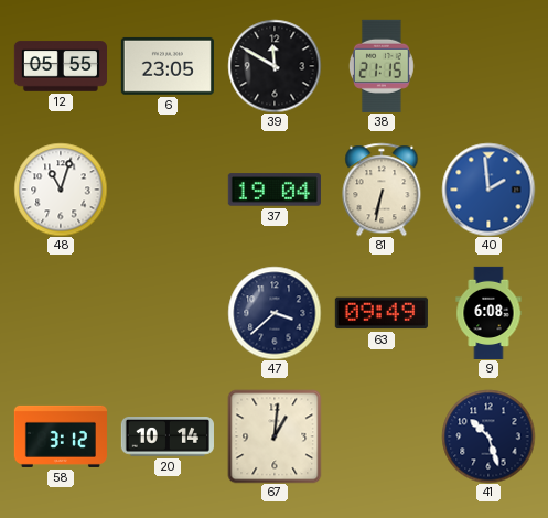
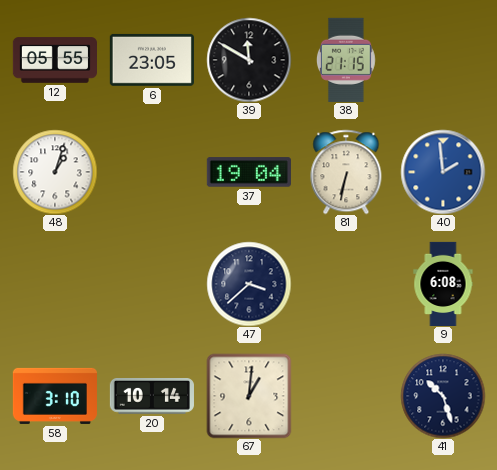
48: 11:03 -> 1:03 (55, 172)
63: 09:49 -> none (382, 313)
58: 3:12 -> 3:10 (55, 396)
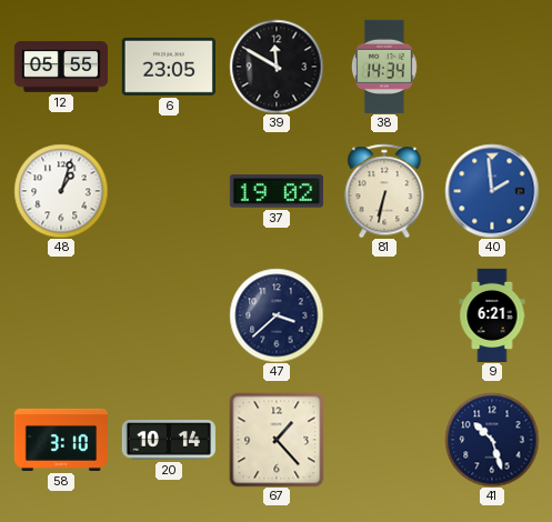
38: 21:15 -> 14:34 (384, 67)
37: 19:04 -> 19:02 (277, 191)
9: 6:08 -> 6:21 (492, 314)
67: 1:01 -> 1:23 (277, 440)
